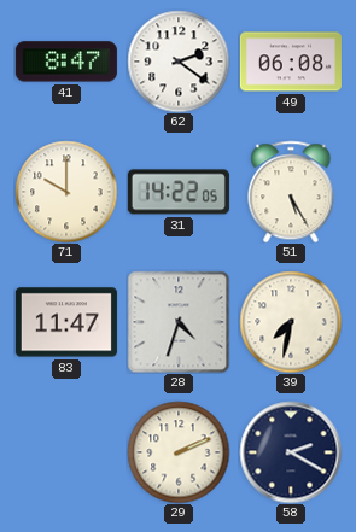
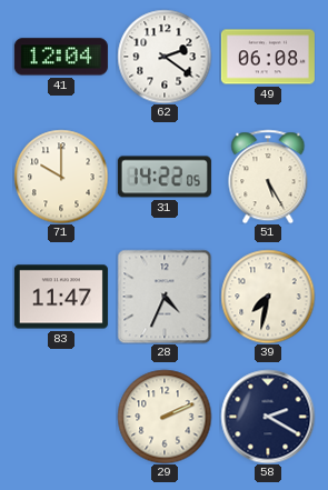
41: 8:47 -> 12:04 (61, 57)
28: 4:33 -> 4:34 (165, 297)
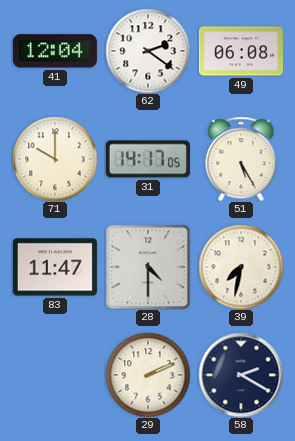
31: 14:22 -> 14:17 (148, 159)
28: 4:34 -> 4:30 (148, 267)
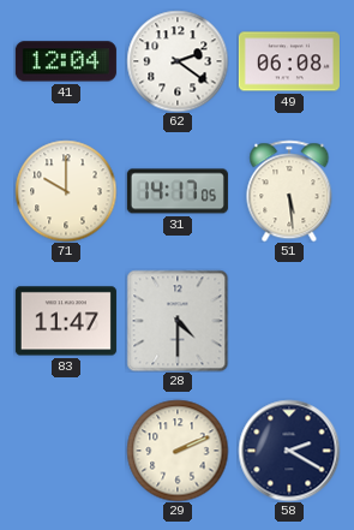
51: 5:25 -> 5:29 (289, 191)
39: 7:32 -> none (241, 267)
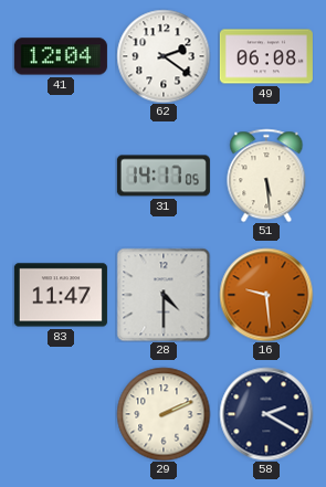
71: 10:00 -> none (66, 191)
16: none -> 9:29 (266, 295)
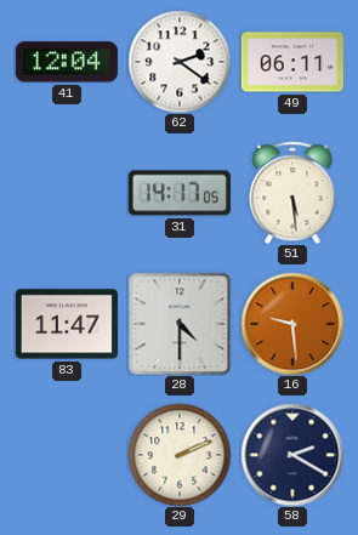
49: 06:08 -> 06:11 (292, 62)
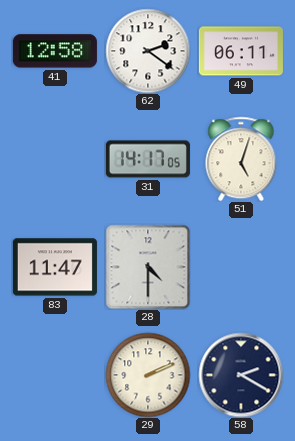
41: 12:04 -> 12:58 (55, 51)
51: 5:29 -> 5:03 (241, 159)
16: 9:29 -> none (292, 324)
